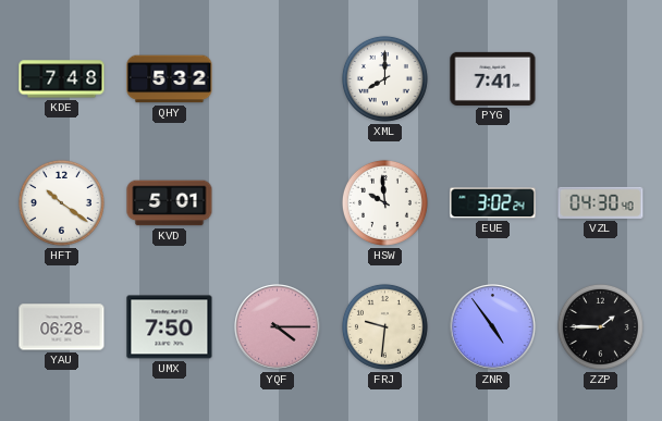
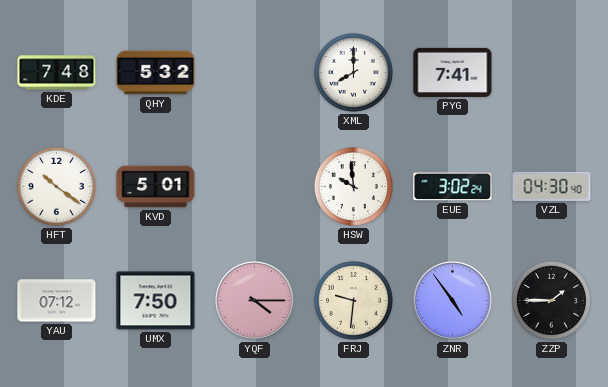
YAU: 06:28 -> 07:12 (57, 301)
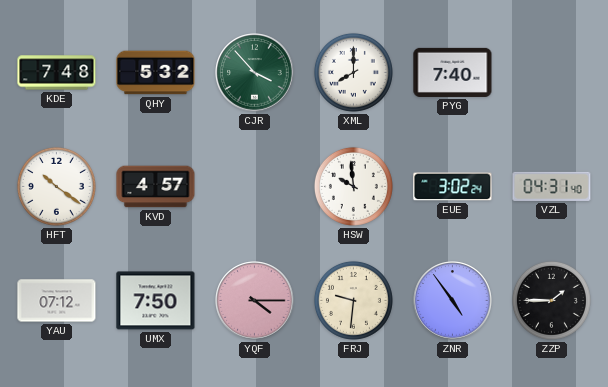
CJR: none -> 3:53 (255, 73)
PYG: 7:41 -> 7:40 (453, 72)
KVD: 5:01 -> 4:57 (156, 187)
VZL: 04:30 -> 04:31 (552, 186)
